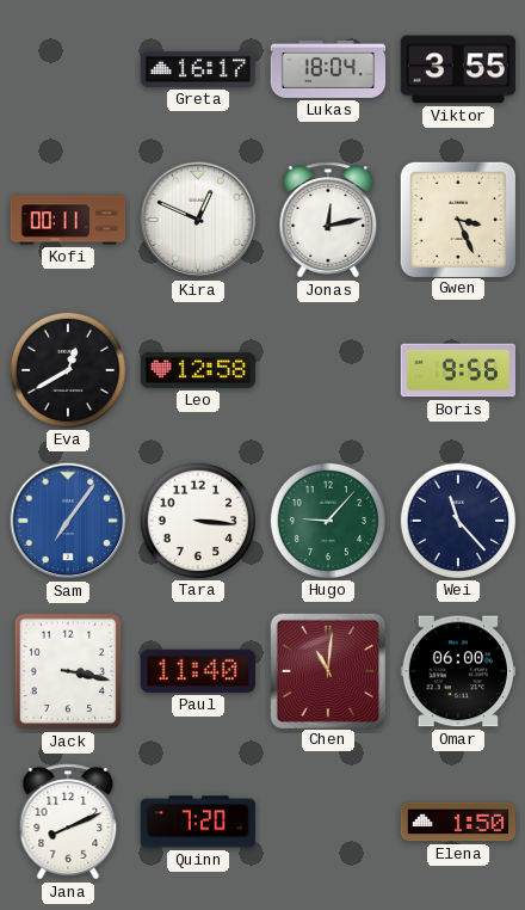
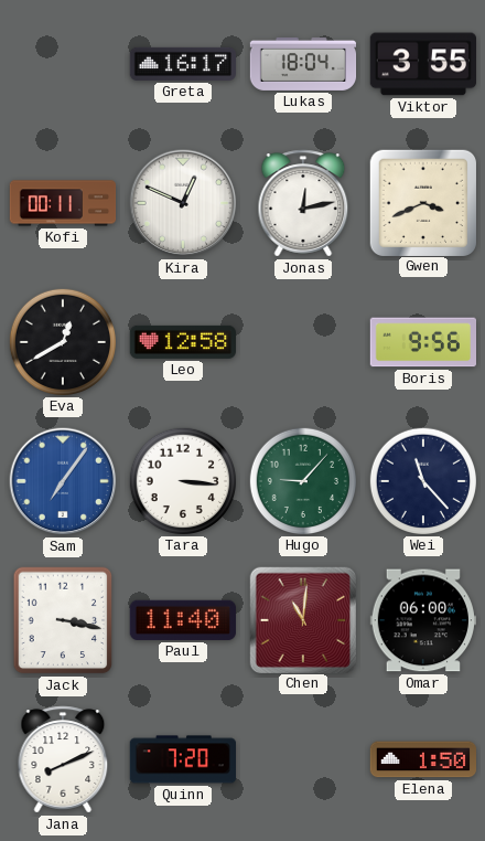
Gwen: 3:26 -> 3:41 (422, 202)
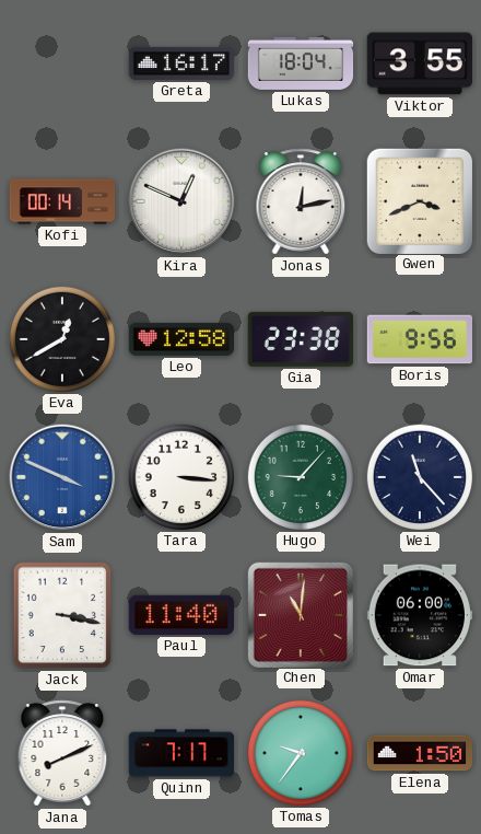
Kofi: 00:11 -> 00:14 (62, 201)
Gia: none -> 23:38 (301, 339)
Sam: 7:06 -> 3:49 (62, 477)
Quinn: 7:20 -> 7:17 (180, 753)
Tomas: none -> 9:36 (300, 752)
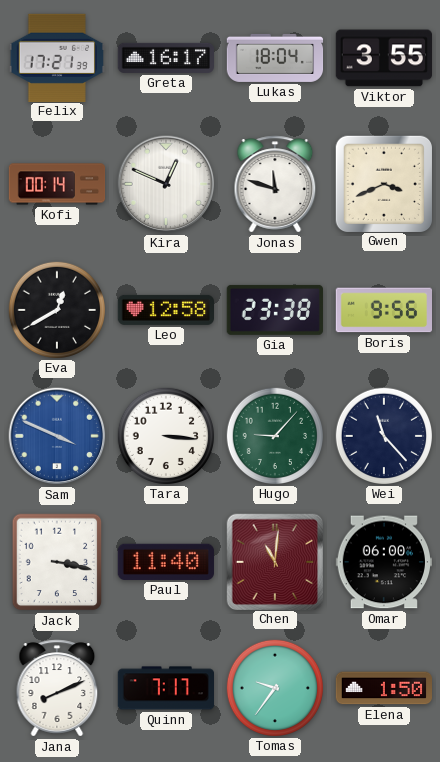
Felix: none -> 17:21 (56, 57)
Jonas: 12:13 -> 11:48 (275, 184)
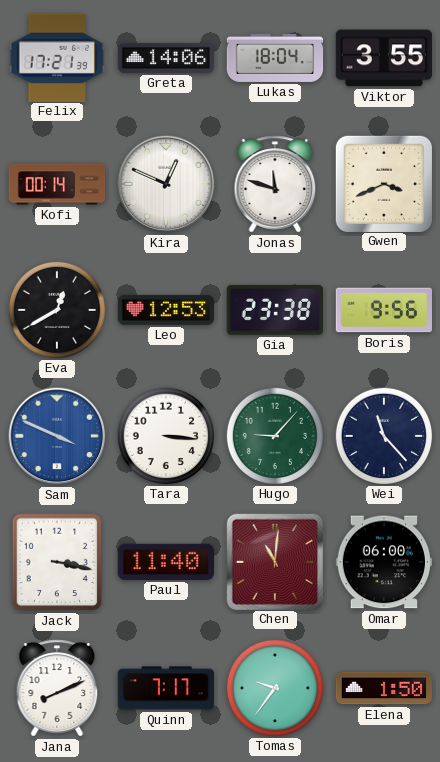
Greta: 16:17 -> 14:06 (166, 58)
Leo: 12:58 -> 12:53 (166, 310)
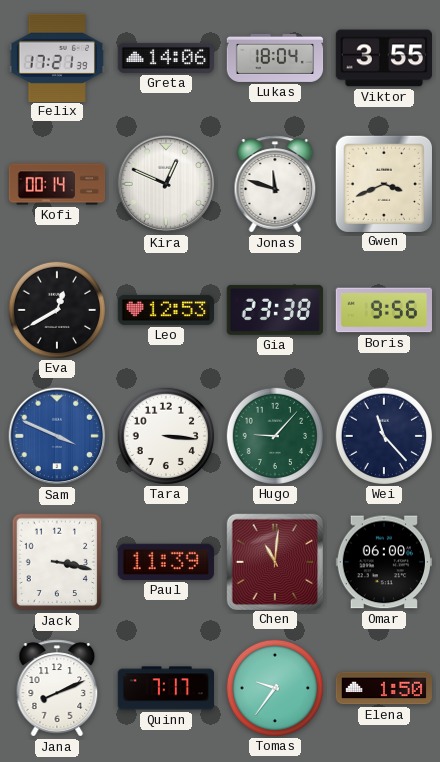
Paul: 11:40 -> 11:39 (166, 562)
